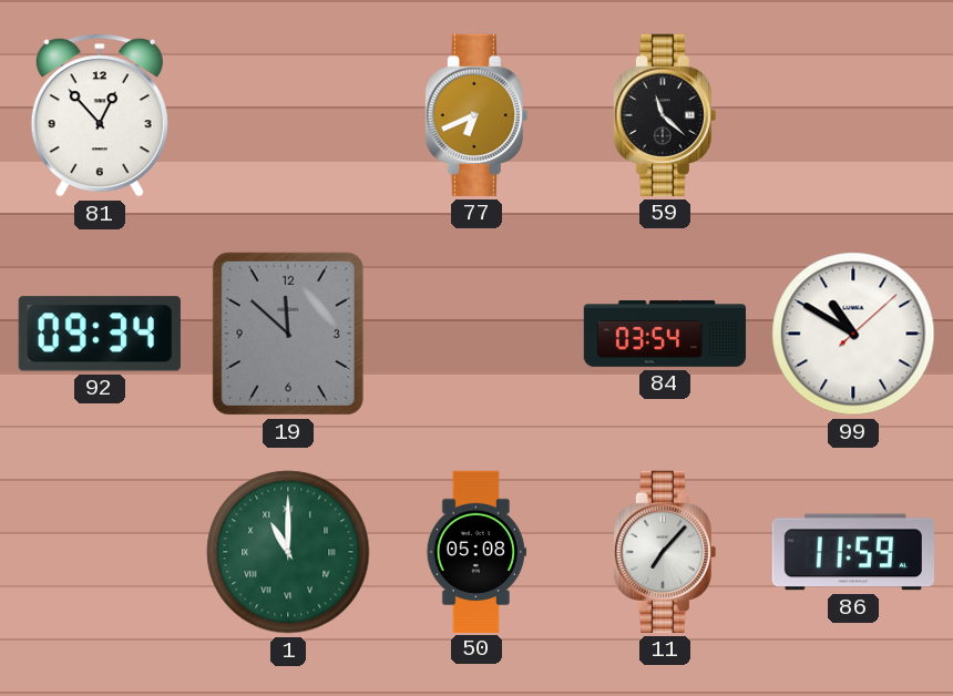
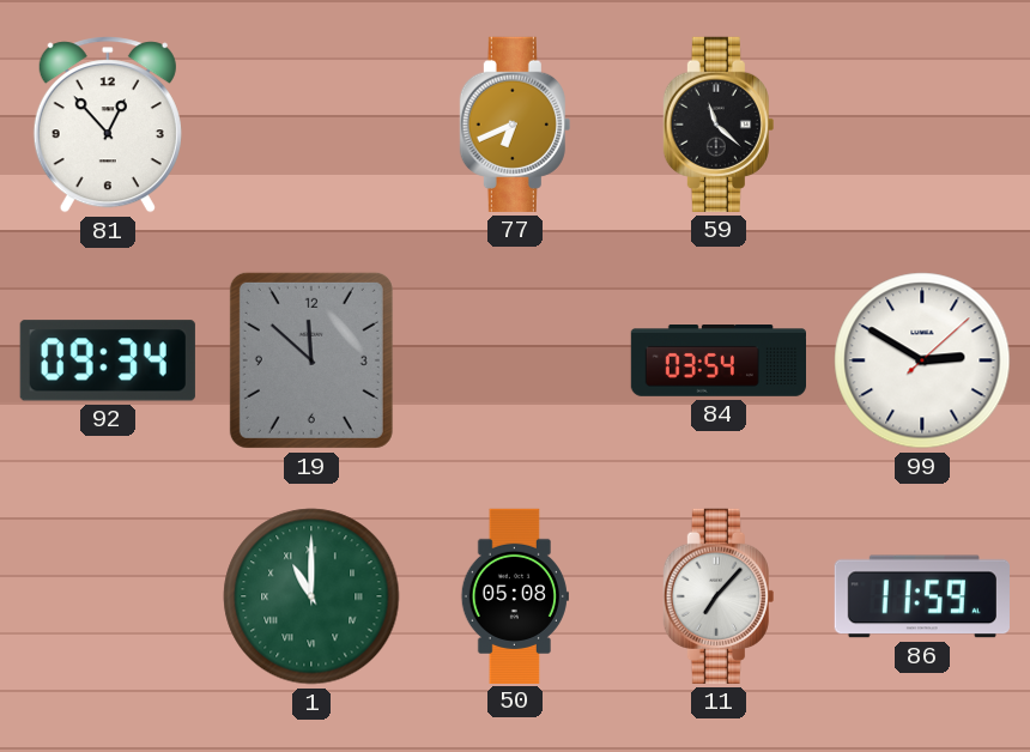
99: 10:50 -> 2:50 (922, 360)
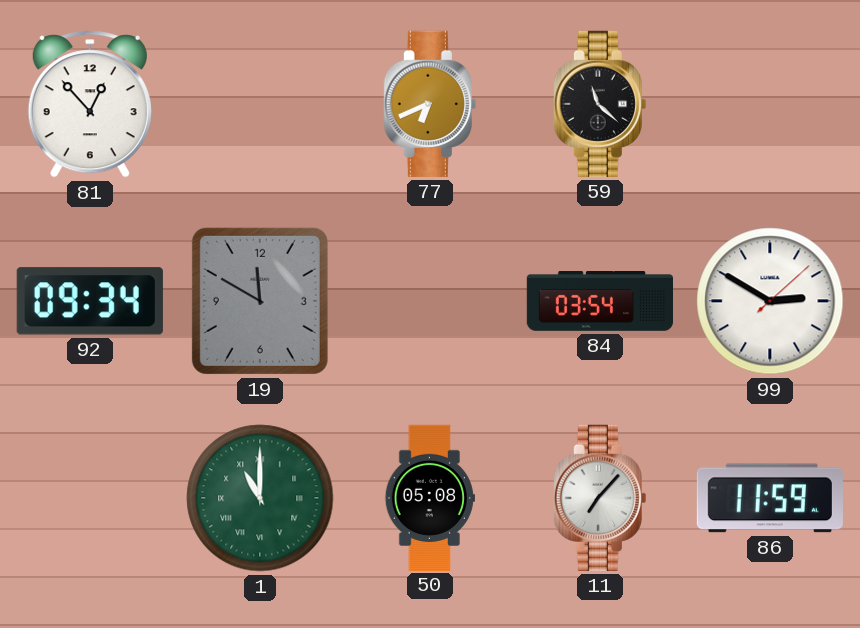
19: 11:52 -> 11:50 (260, 301)
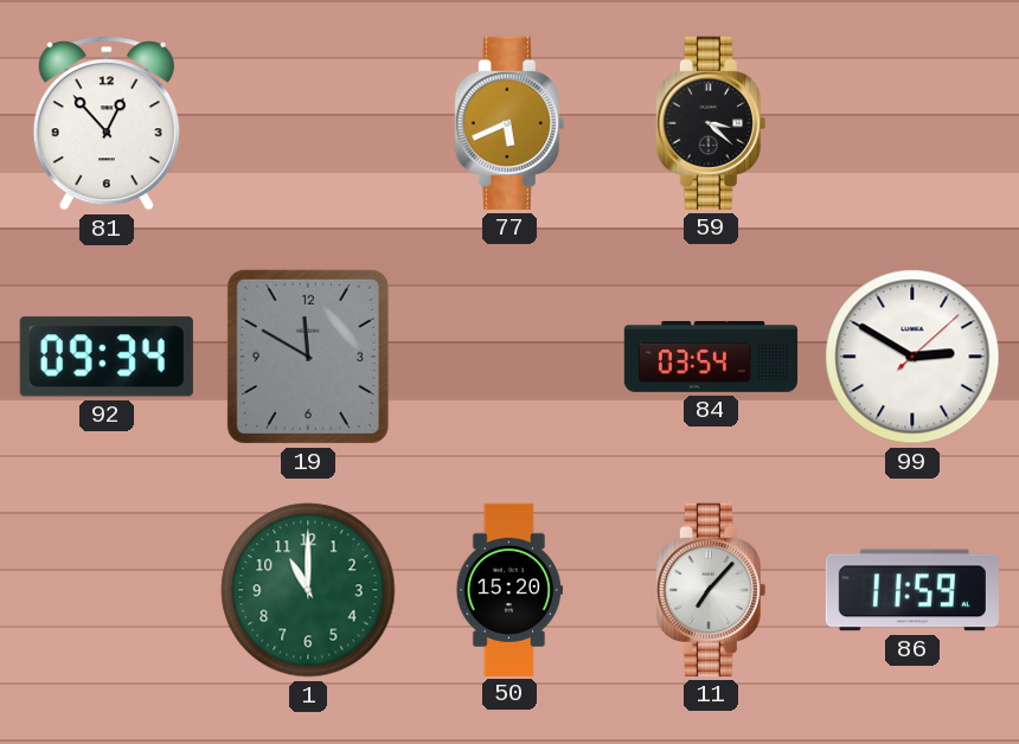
77: 6:41 -> 5:41 (509, 123)
59: 11:22 -> 3:22 (711, 123)
1 numerals: Roman -> Arabic (308, 590)
50: 05:08 -> 15:20 (509, 589)
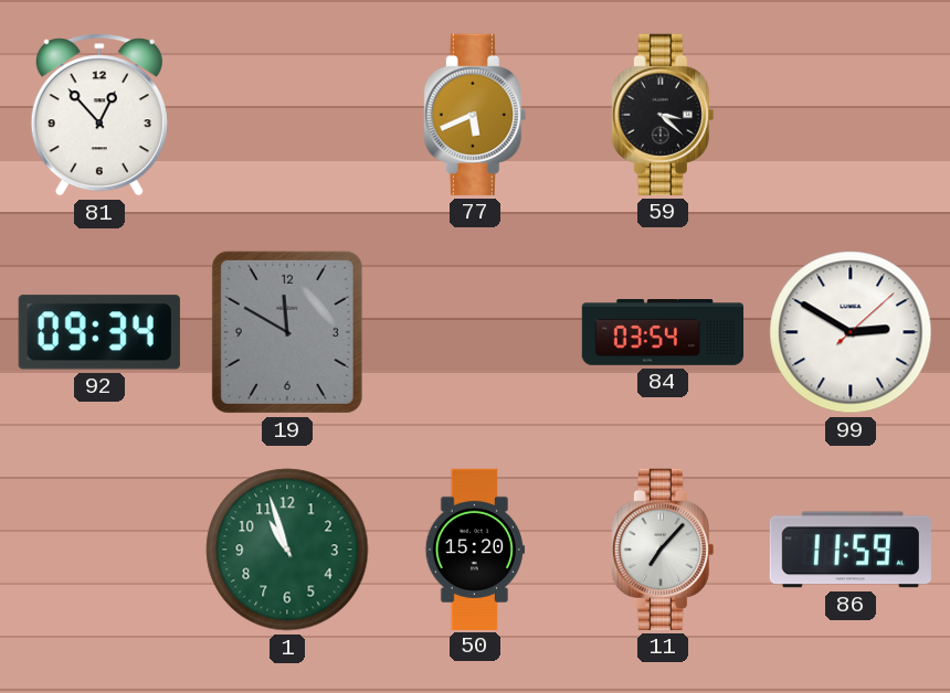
1: 11:00 -> 10:57 (287, 550)
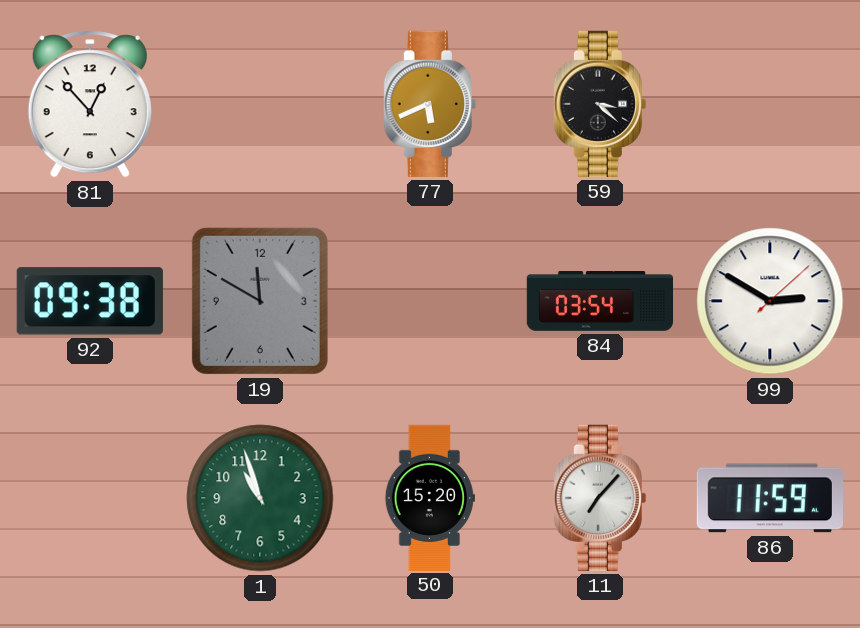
92: 09:34 -> 09:38 (90, 301)
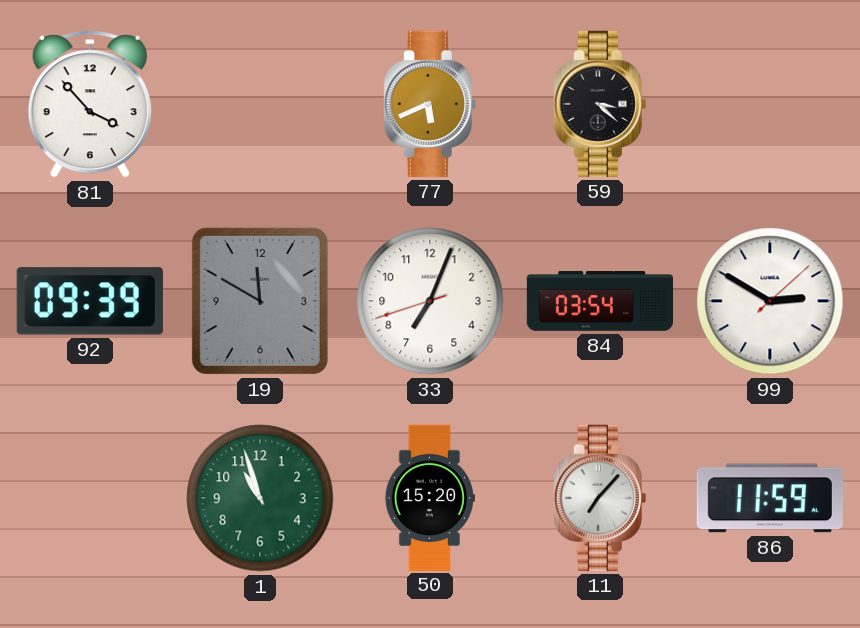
81: 12:53 -> 3:53 (90, 104)
92: 09:38 -> 09:39 (90, 301)
33: none -> 7:03 (430, 301)
